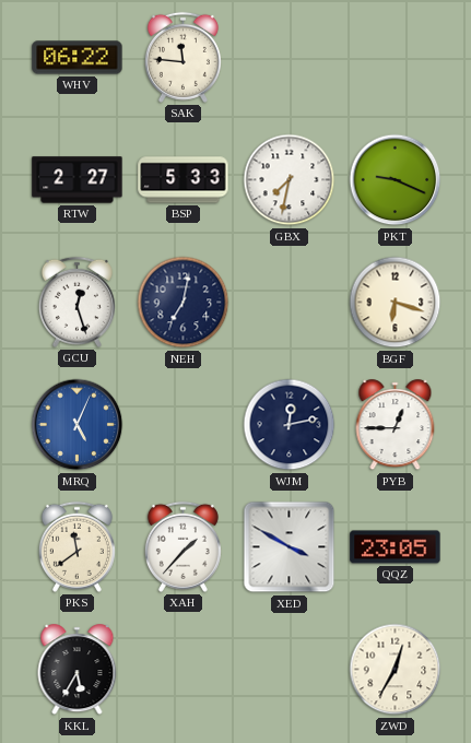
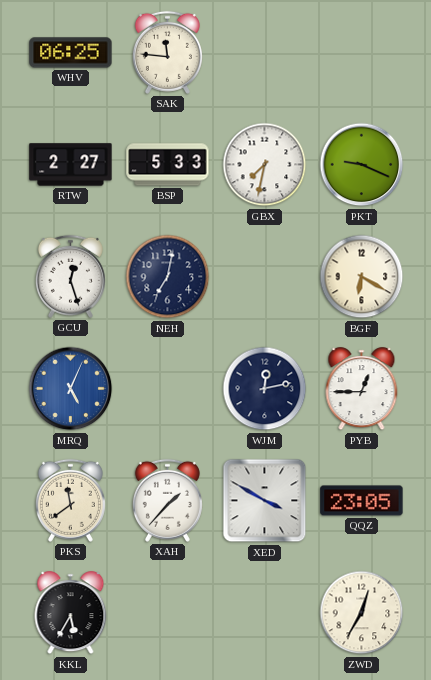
WHV: 06:22 -> 06:25 (71, 53)
BGF: 6:18 -> 6:20 (362, 277)
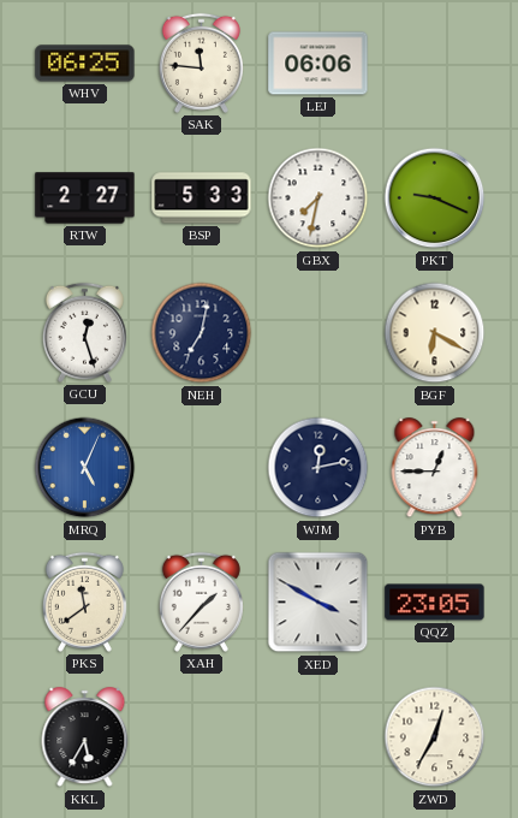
LEJ: none -> 06:06 (318, 64)
